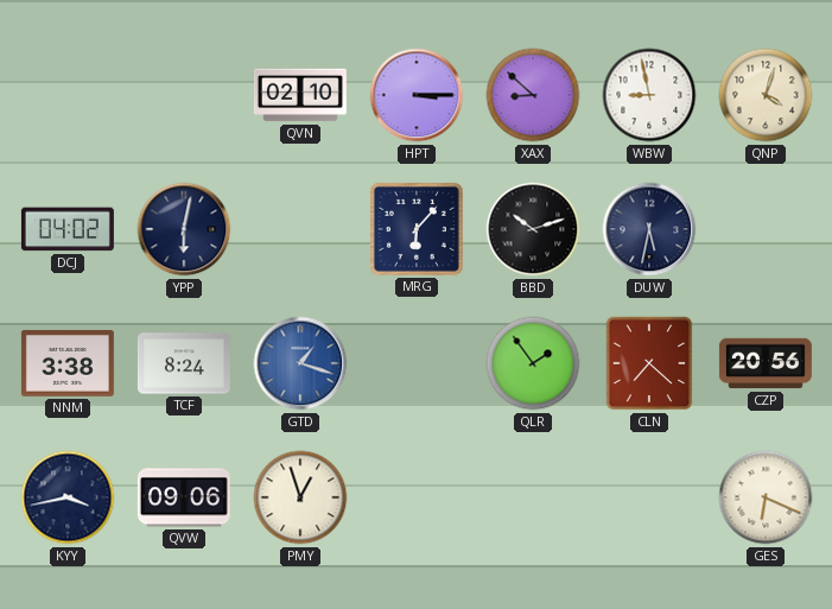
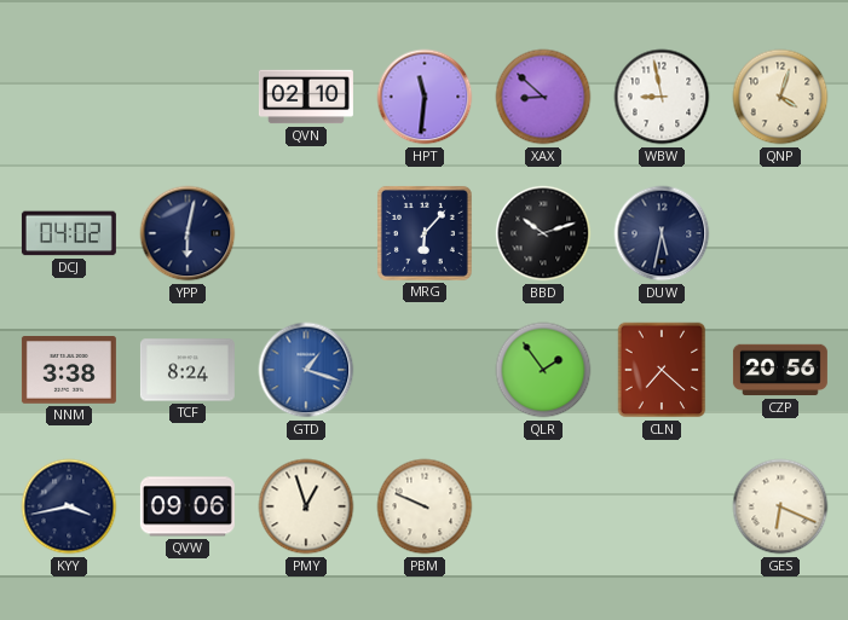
HPT: 3:15 -> 11:31 (425, 97)
PBM: none -> 9:49 (425, 506)
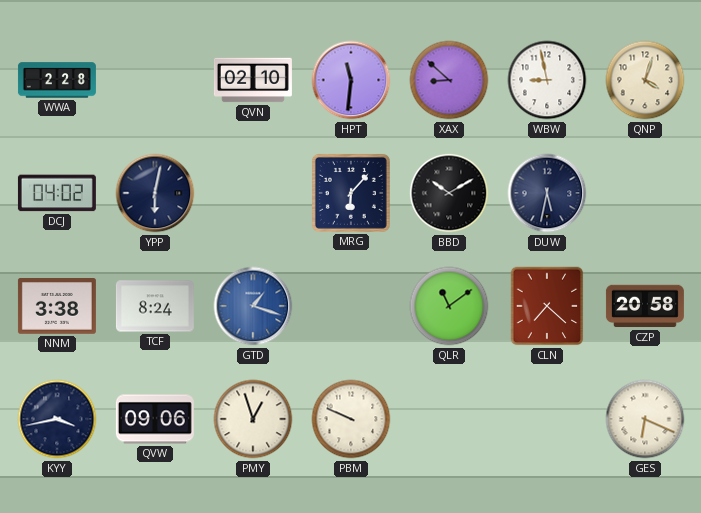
WWA: none -> 2:28 (57, 80)
BBD: 10:12 -> 10:10 (449, 193)
QLR: 1:54 -> 11:09 (449, 306)
CZP: 20:56 -> 20:58 (645, 306)
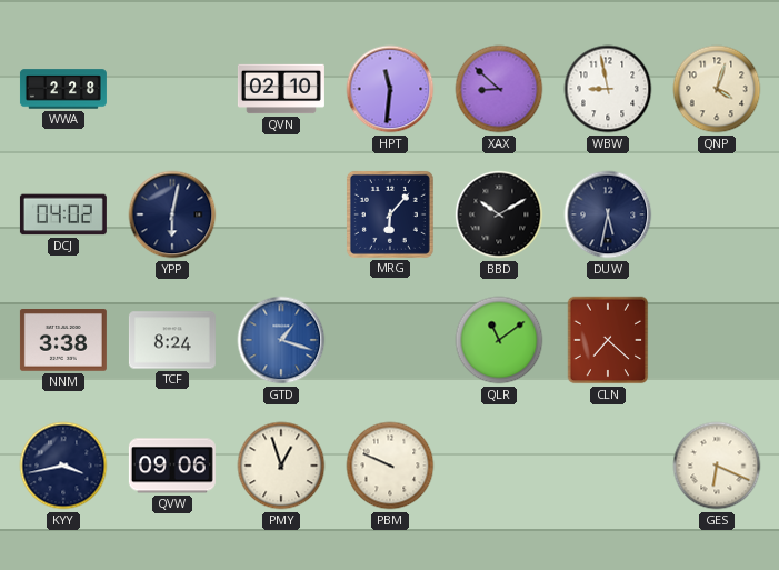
CZP: 20:58 -> none (645, 306)
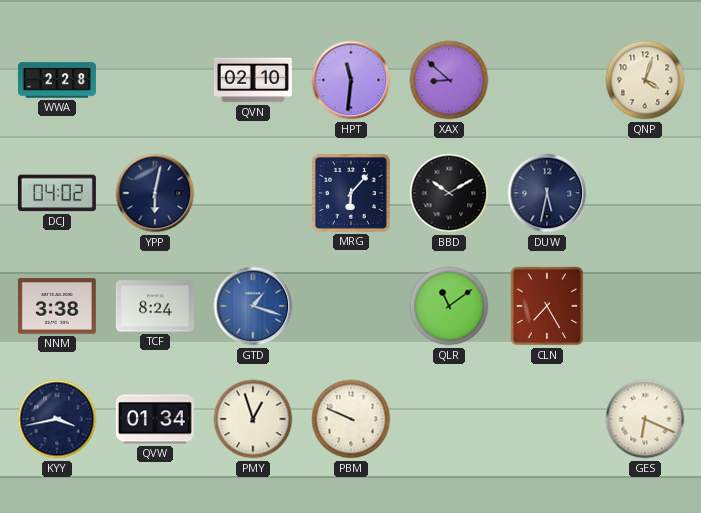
WBW: 8:58 -> none (608, 89)
CLN: 7:22 -> 7:25 (547, 306)
QVW: 09:06 -> 01:34 (155, 419)
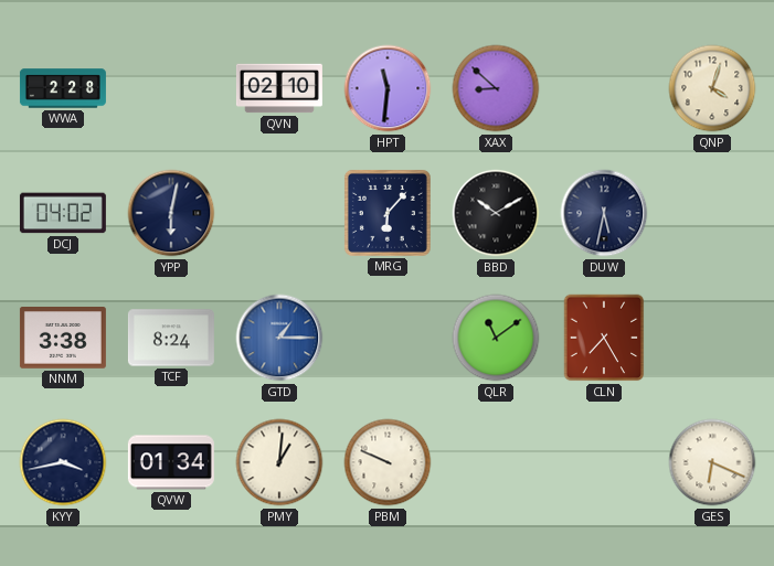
GTD: 1:18 -> 1:15 (279, 338)
PMY: 12:57 -> 1:01 (279, 462)
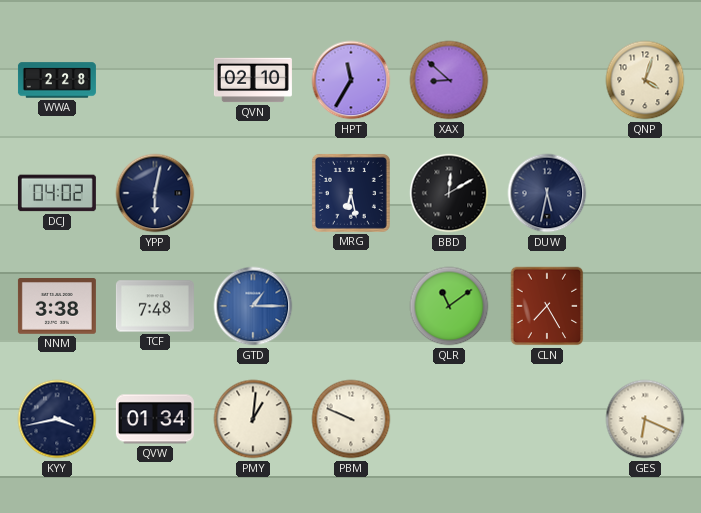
HPT: 11:31 -> 11:35 (351, 80)
MRG: 6:07 -> 6:28 (351, 193)
BBD: 10:10 -> 12:10 (449, 193)
TCF: 8:24 -> 7:48 (155, 306)
